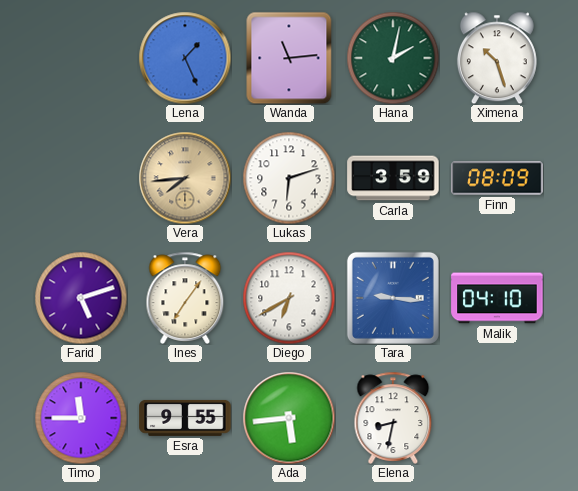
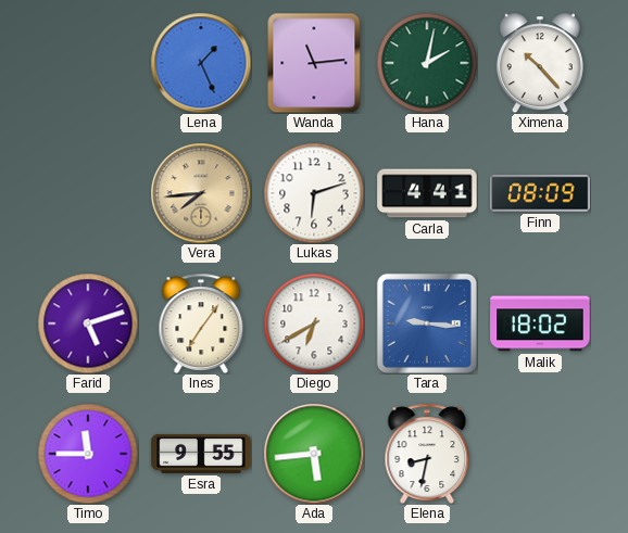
Ximena: 10:27 -> 10:23 (540, 63)
Carla: 3:59 -> 4:41 (427, 193)
Malik: 04:10 -> 18:02 (540, 323)
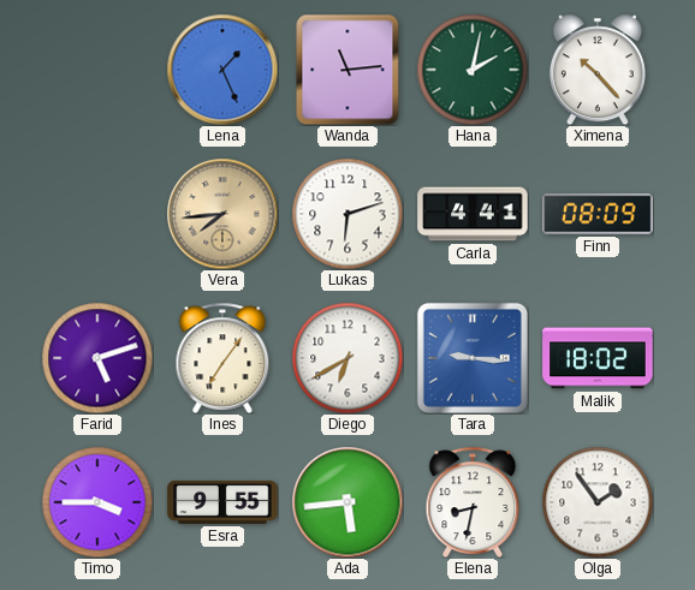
Timo: 11:45 -> 3:45 (97, 502)
Olga: none -> 1:54 (598, 502)
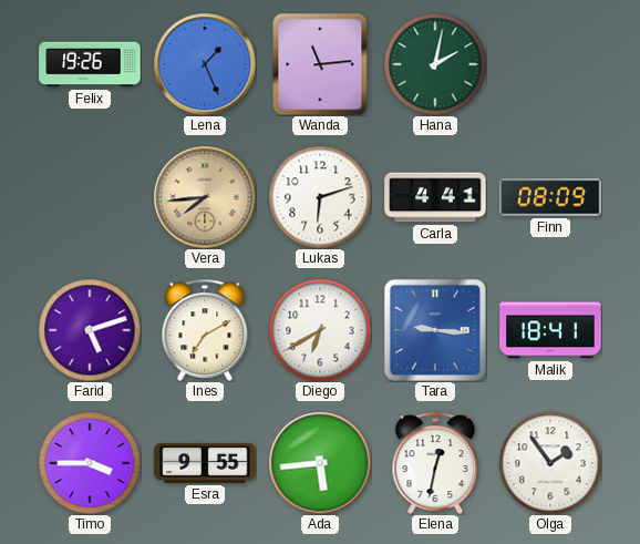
Felix: none -> 19:26 (90, 64)
Ximena: 10:23 -> none (598, 70)
Ines: 7:06 -> 7:10 (205, 330)
Malik: 18:02 -> 18:41 (550, 330)
Elena: 8:32 -> 12:32 (435, 463)
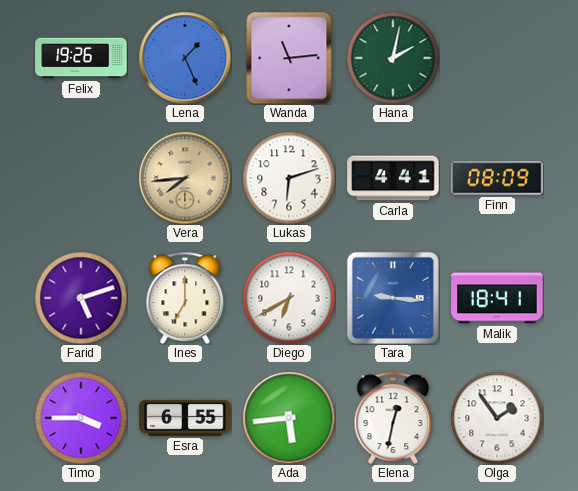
Ines: 7:10 -> 7:00 (185, 298)
Esra: 9:55 -> 6:55 (185, 418)
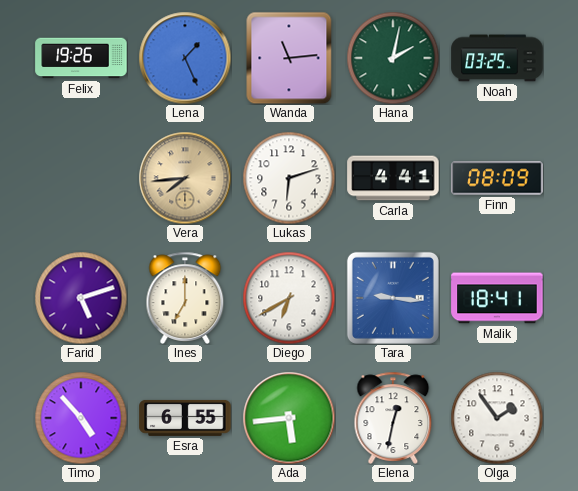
Noah: none -> 03:25 (497, 58)
Timo: 3:45 -> 4:53 (81, 418)
